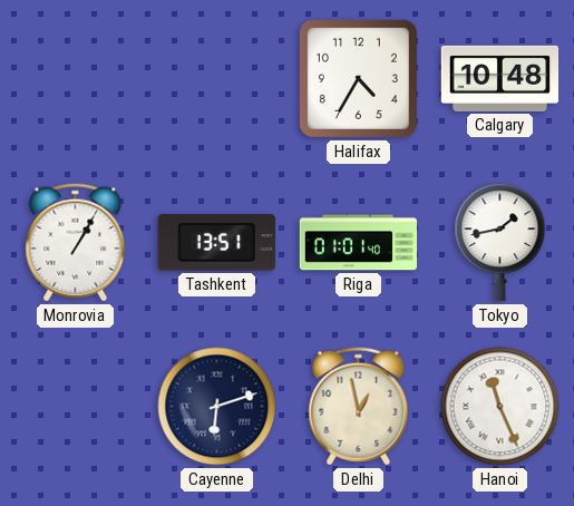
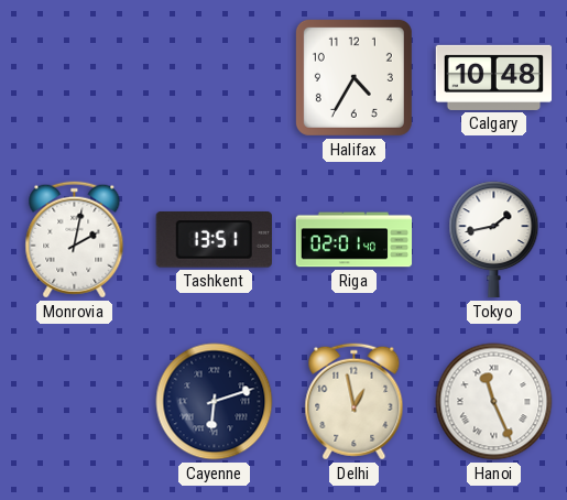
Monrovia: 1:05 -> 2:02 (75, 240)
Riga: 01:01 -> 02:01 (355, 240)
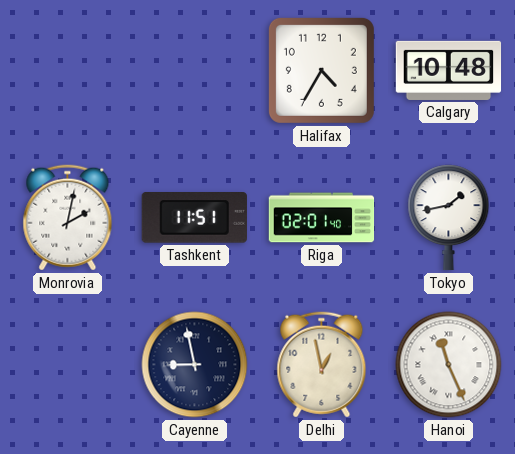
Tashkent: 13:51 -> 11:51 (194, 218)
Cayenne: 6:12 -> 8:58 (195, 365)
